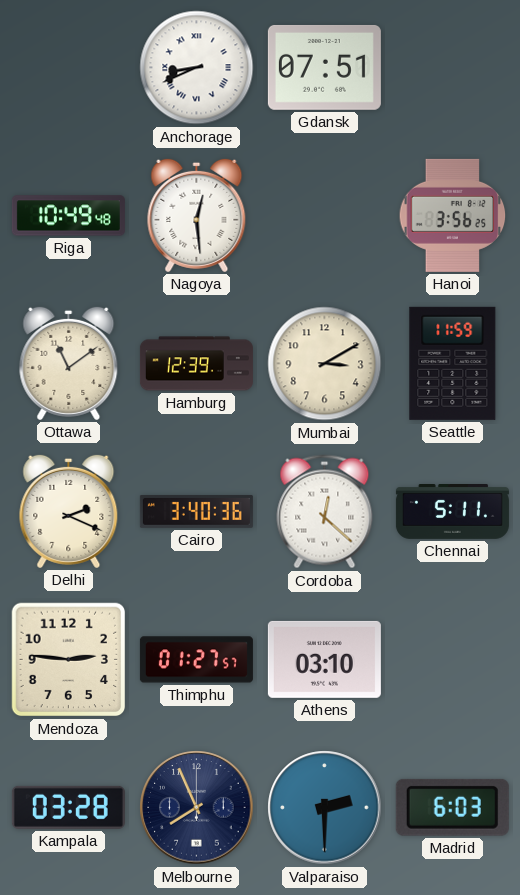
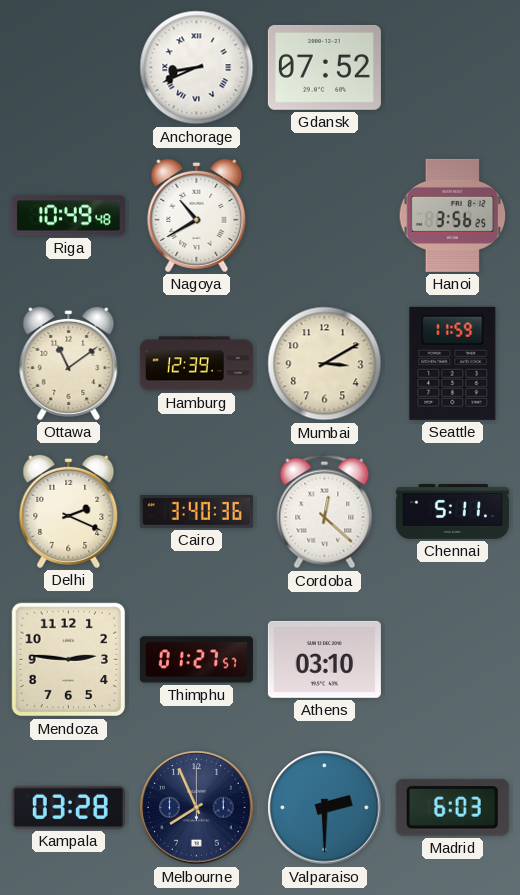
Gdansk: 07:51 -> 07:52 (324, 67)
Nagoya: 12:29 -> 10:40 (197, 215)
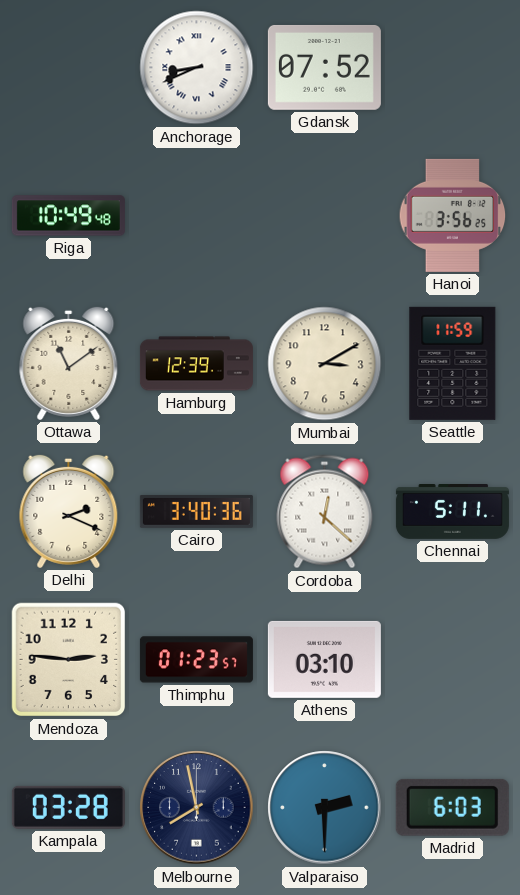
Nagoya: 10:40 -> none (197, 215)
Thimphu: 01:27 -> 01:23 (196, 660)
Melbourne: 7:56 -> 7:58 (197, 808)
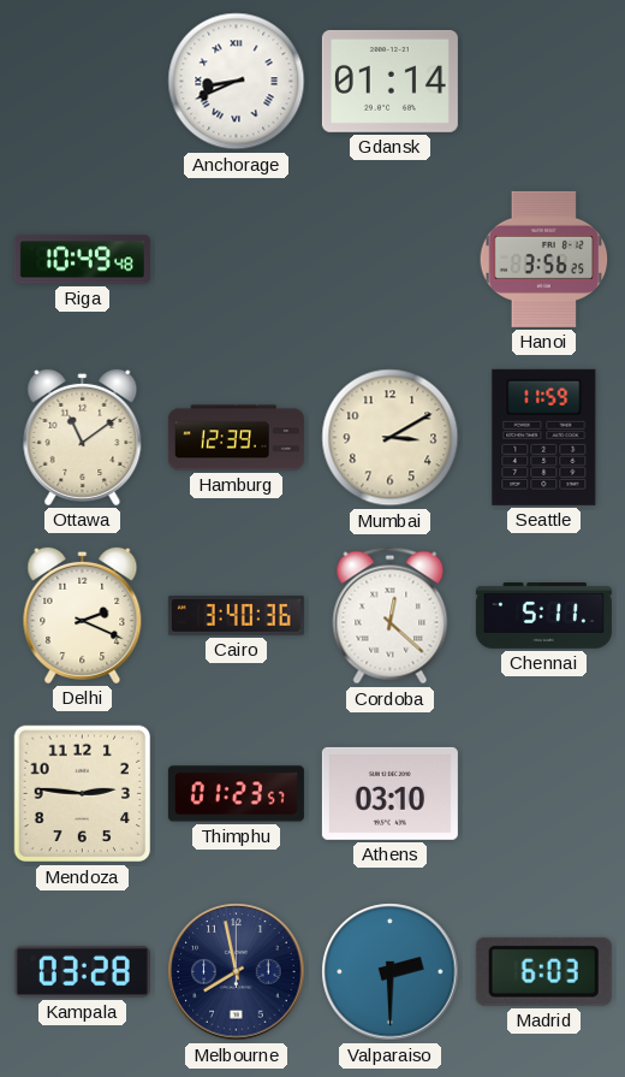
Gdansk: 07:52 -> 01:14 (389, 81)
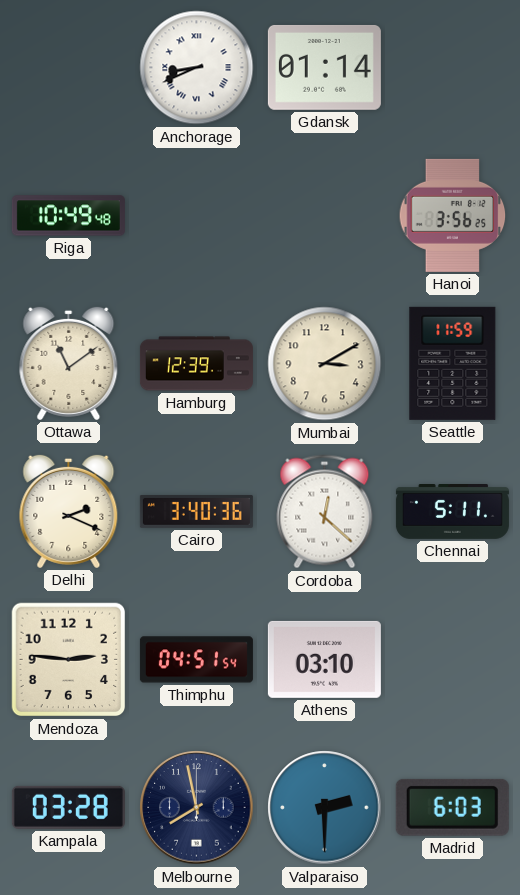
Thimphu: 01:23 -> 04:51 (196, 660)
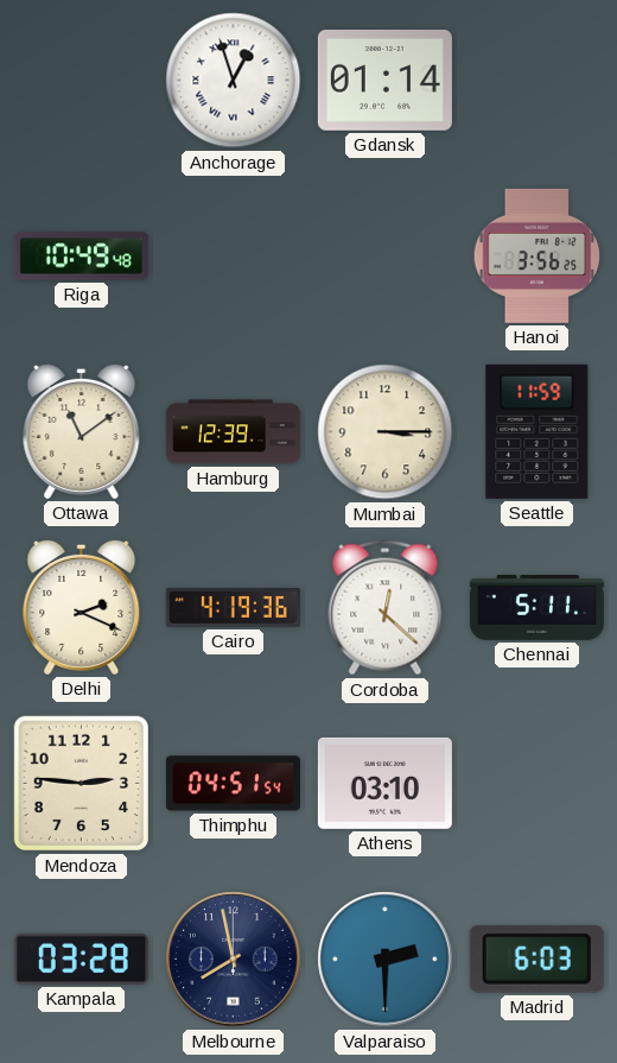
Anchorage: 8:41 -> 12:57 (234, 81)
Mumbai: 3:10 -> 3:15 (386, 432)
Cairo: 3:40 -> 4:19 (233, 607)
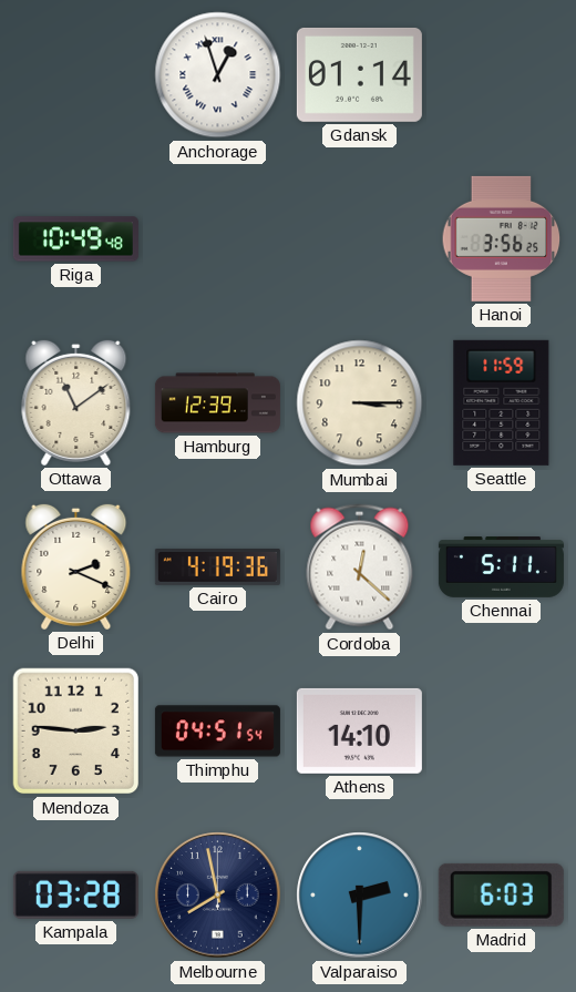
Athens: 03:10 -> 14:10 (359, 730)
